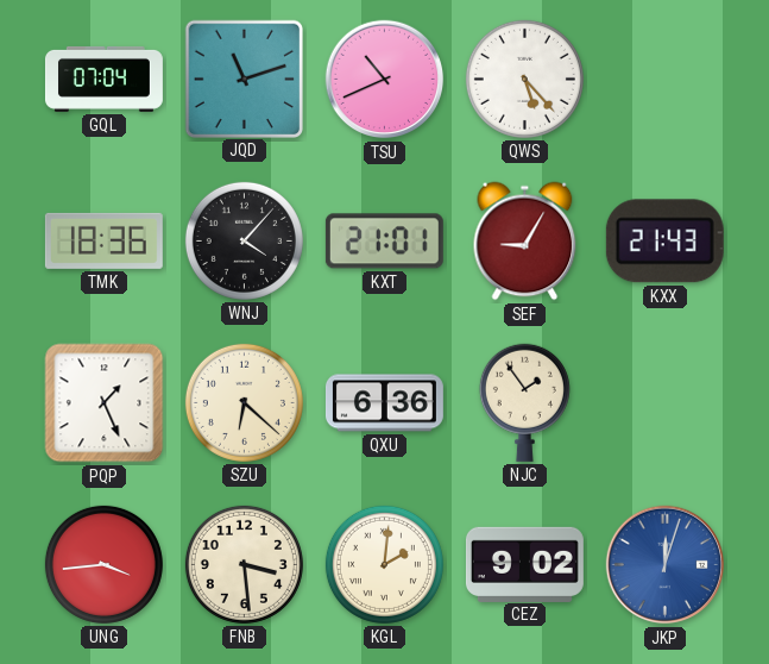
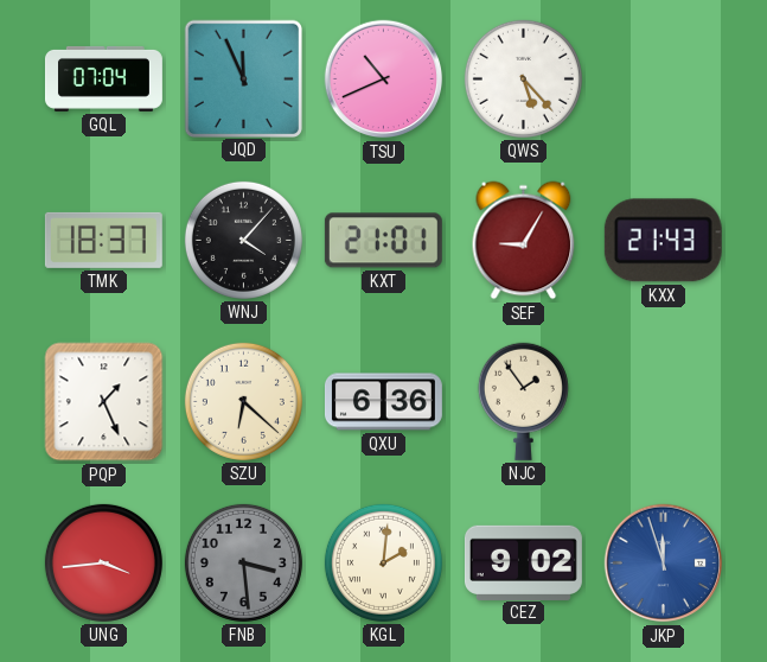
JQD: 11:12 -> 11:56 (243, 78)
TMK: 18:36 -> 18:37 (103, 240)
FNB dial: cream -> grey (243, 562)
JKP: 12:03 -> 11:57 (664, 564)
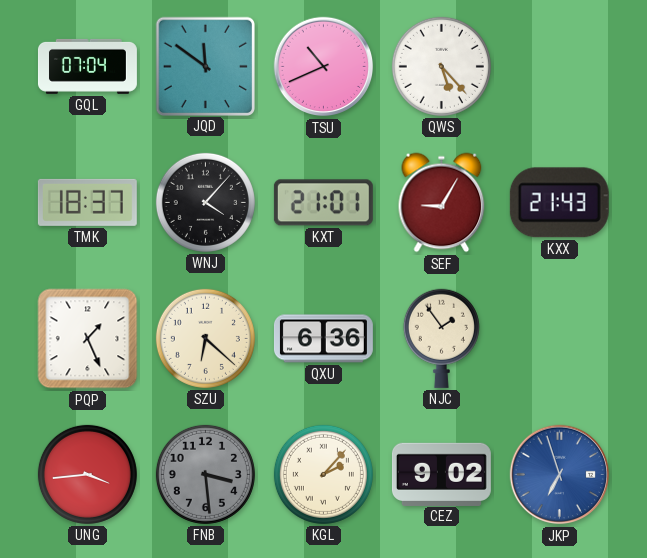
JQD: 11:56 -> 11:51 (205, 66)
KGL: 2:01 -> 2:07 (323, 474)
JKP: 11:57 -> 6:57 (560, 475)
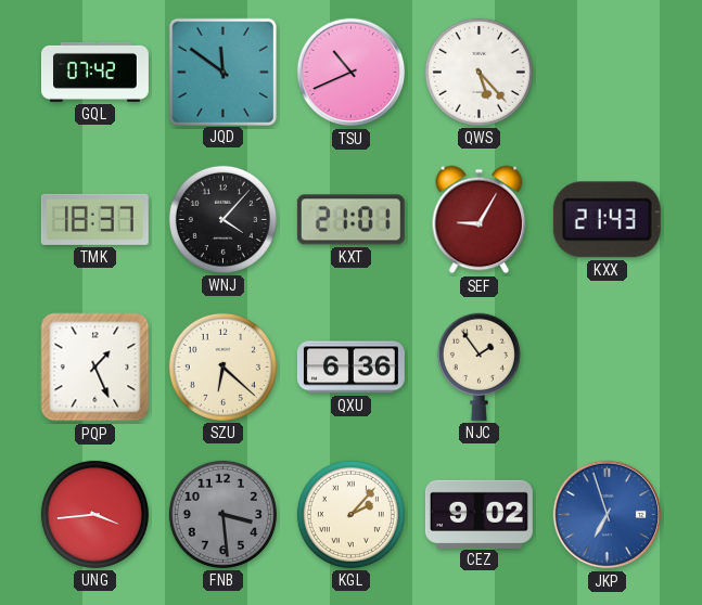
GQL: 07:04 -> 07:42 (94, 72)
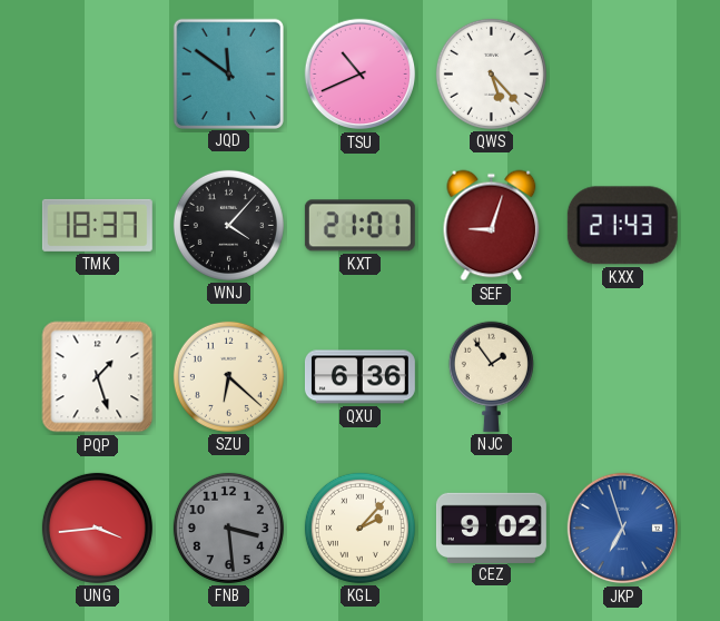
GQL: 07:42 -> none (94, 72)
SEF: 9:05 -> 9:03 (492, 226)
PQP: 1:26 -> 1:27 (98, 377)
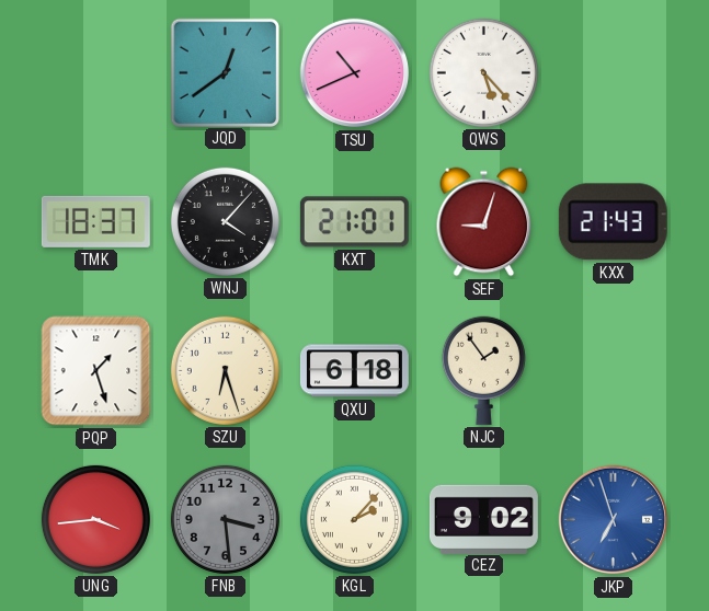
JQD: 11:51 -> 12:39 (225, 72)
SZU: 6:22 -> 6:27 (225, 370)
QXU: 6:36 -> 6:18 (354, 371)
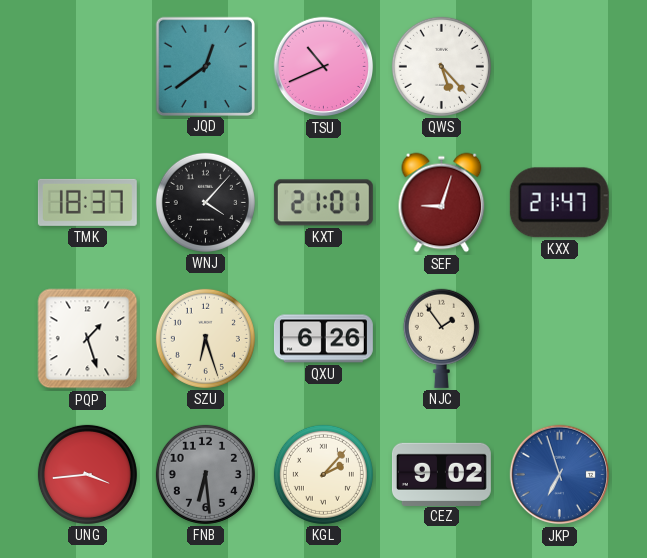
KXX: 21:43 -> 21:47 (559, 203)
QXU: 6:18 -> 6:26 (323, 339)
FNB: 3:29 -> 6:29 (205, 474)
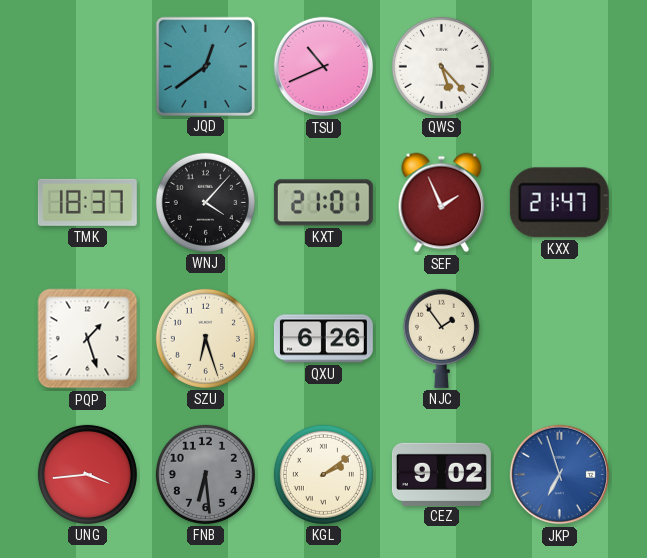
SEF: 9:03 -> 1:56 (442, 203)
KGL: 2:07 -> 2:09 (323, 474)
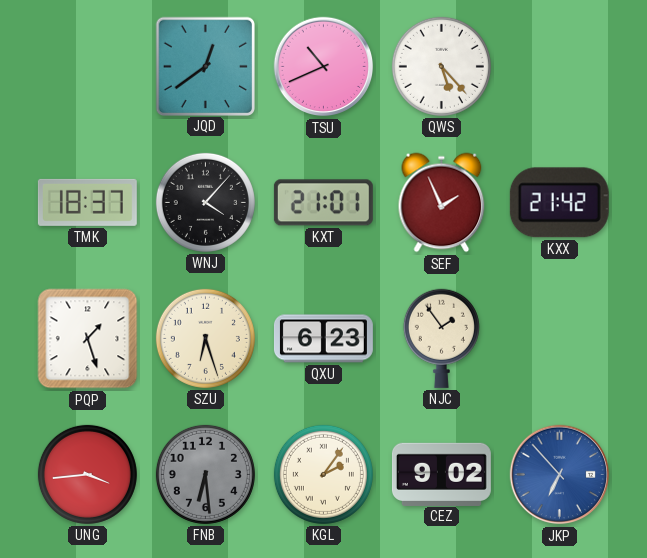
KXX: 21:47 -> 21:42 (559, 203)
QXU: 6:26 -> 6:23 (323, 339)
KGL: 2:09 -> 2:06 (323, 474)
JKP: 6:57 -> 6:53 (560, 475)
